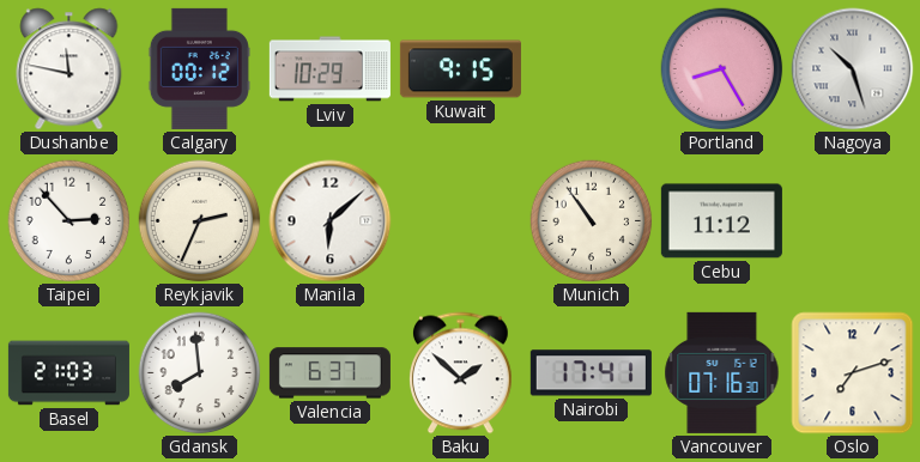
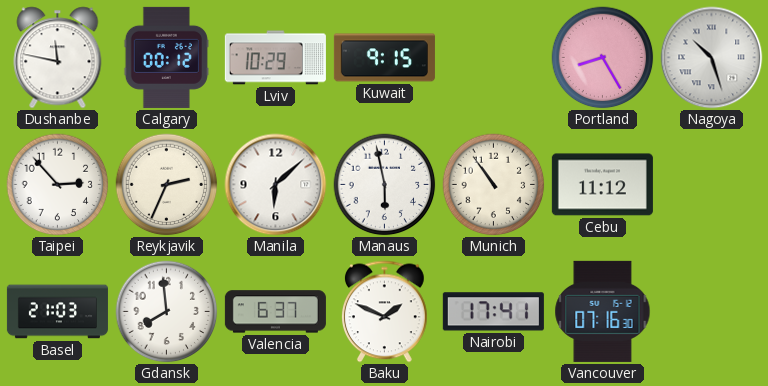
Manaus: none -> 5:58 (385, 185)
Baku: 1:52 -> 1:49 (384, 312)
Oslo: 7:12 -> none (853, 373)
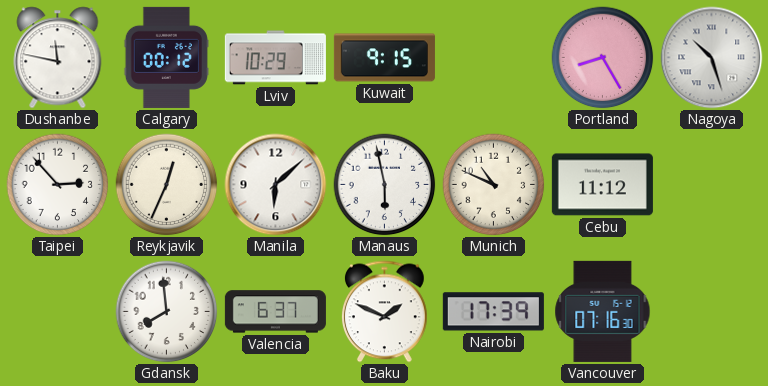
Reykjavik: 2:34 -> 12:34 (167, 185)
Munich: 10:54 -> 10:49 (494, 185)
Basel: 21:03 -> none (57, 312)
Nairobi: 17:41 -> 17:39 (493, 312)
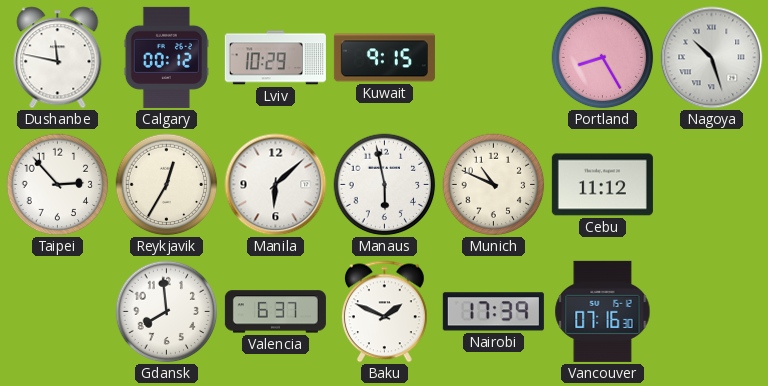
Reykjavik: 12:34 -> 12:35 (167, 185)
